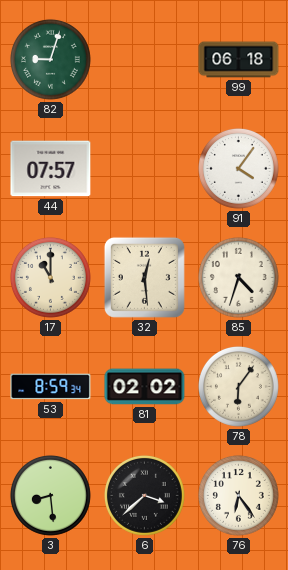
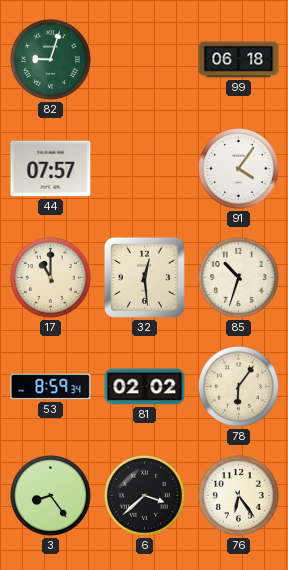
85: 4:33 -> 10:33 (238, 277)
3: 8:29 -> 8:24 (50, 495)
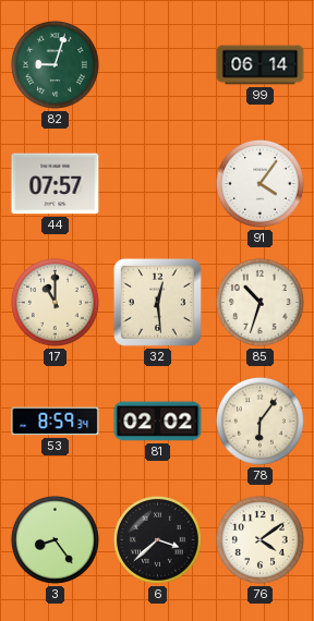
99: 06:18 -> 06:14 (261, 65)
76: 6:24 -> 4:09 (259, 539)
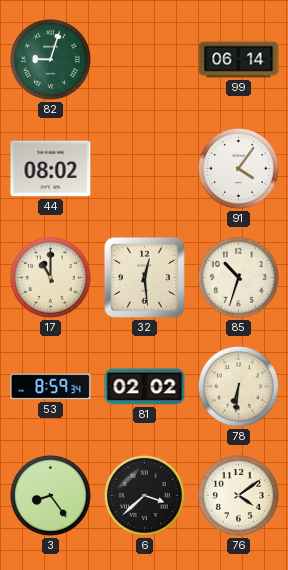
44: 07:57 -> 08:02 (51, 169)
78: 6:06 -> 6:31 (238, 386)
